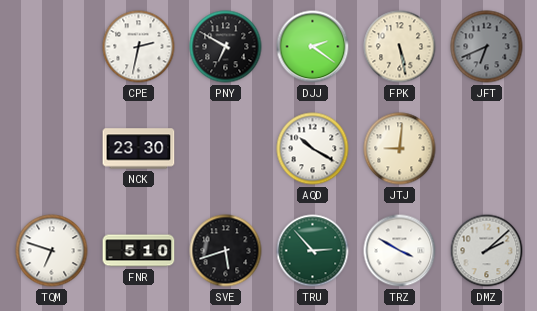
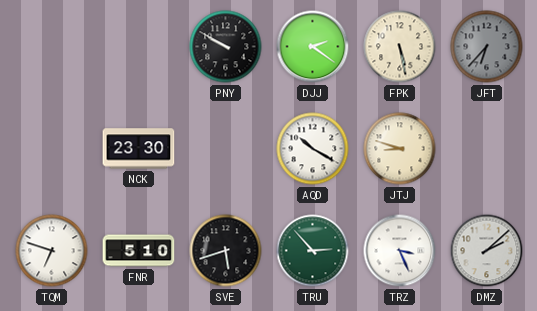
CPE: 2:32 -> none (139, 47)
PNY: 6:50 -> 9:50 (226, 47)
JFT: 6:41 -> 6:37 (487, 47)
JTJ: 9:01 -> 8:48 (400, 149)
TRZ: 3:50 -> 3:26 (400, 251)
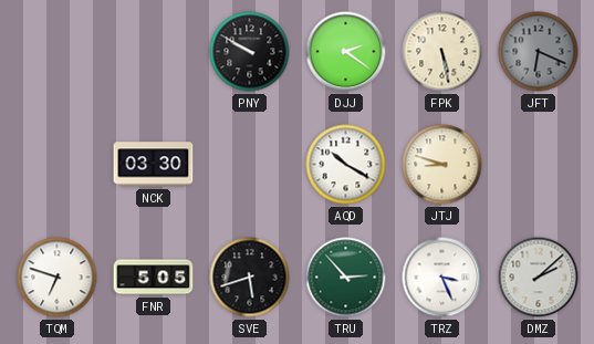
JFT: 6:37 -> 6:19 (539, 52)
NCK: 23:30 -> 03:30 (154, 165)
FNR: 5:10 -> 5:05 (154, 278)
